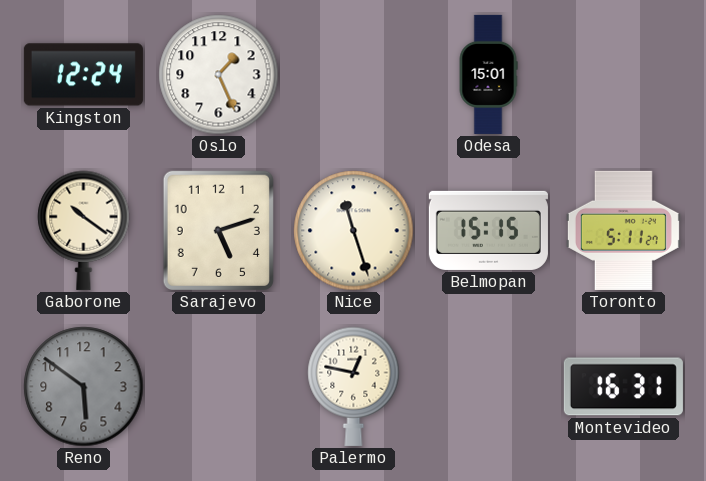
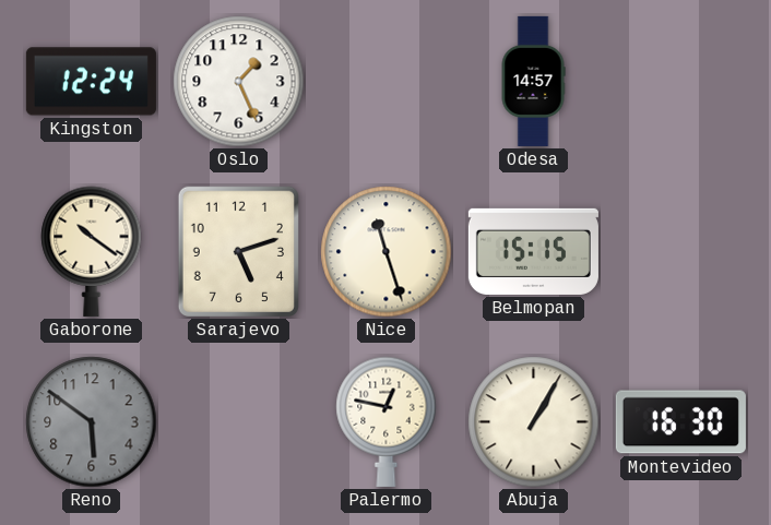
Odesa: 15:01 -> 14:57 (533, 81)
Toronto: 5:11 -> none (623, 230)
Abuja: none -> 1:05 (534, 422)
Montevideo: 16:31 -> 16:30 (680, 422)
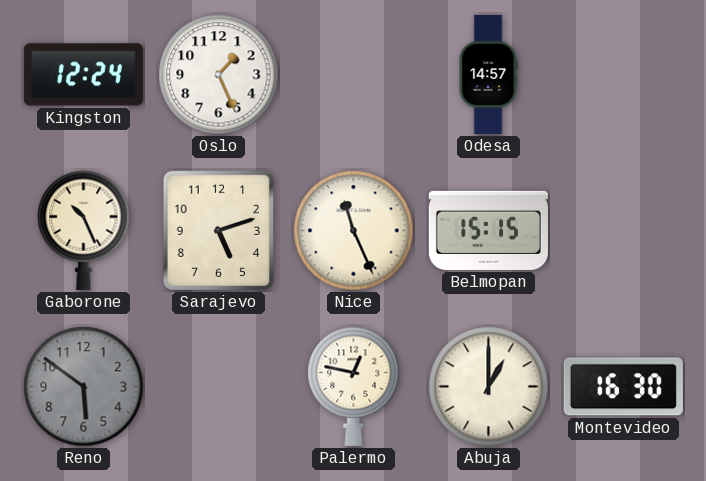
Gaborone: 10:21 -> 10:26 (84, 230)
Nice: 11:27 -> 11:26 (354, 231)
Abuja: 1:05 -> 1:00 (489, 387)
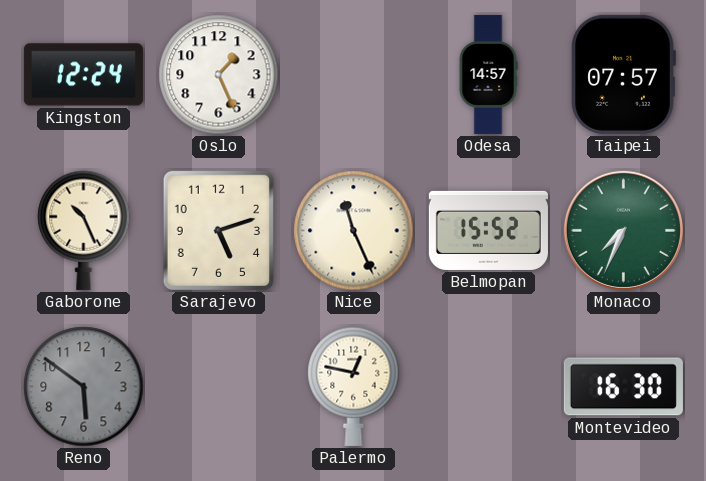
Taipei: none -> 07:57 (623, 74)
Belmopan: 15:15 -> 15:52 (488, 230)
Monaco: none -> 7:34 (623, 230)
Abuja: 1:00 -> none (489, 387)
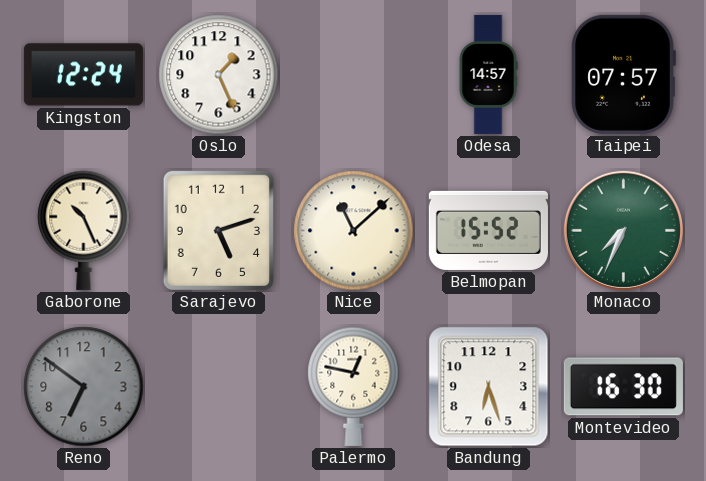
Nice: 11:26 -> 11:08 (354, 231)
Reno: 5:51 -> 6:51 (84, 387)
Bandung: none -> 6:27 (489, 387)
